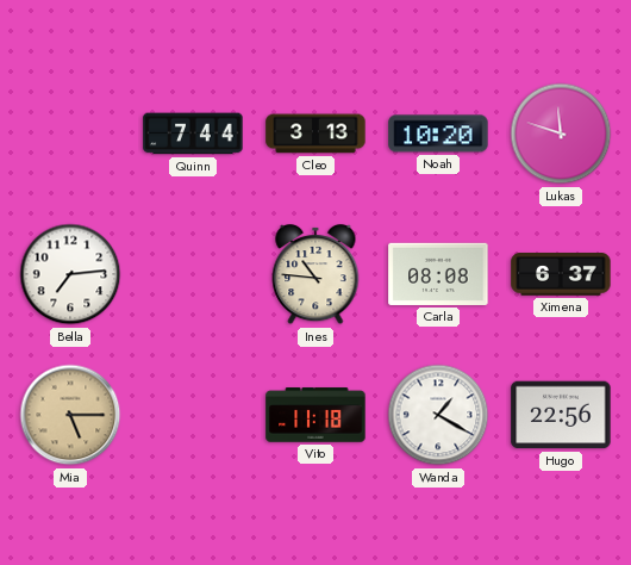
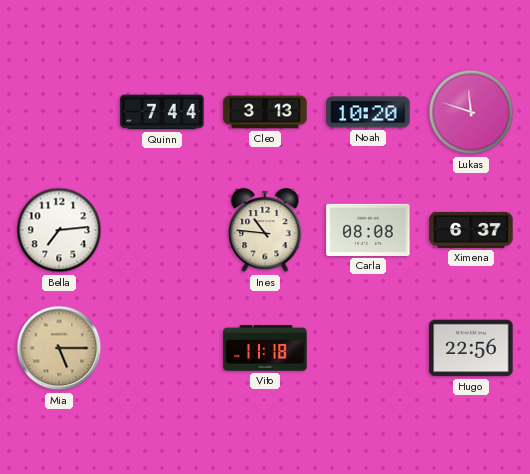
Wanda: 1:20 -> none (438, 415)
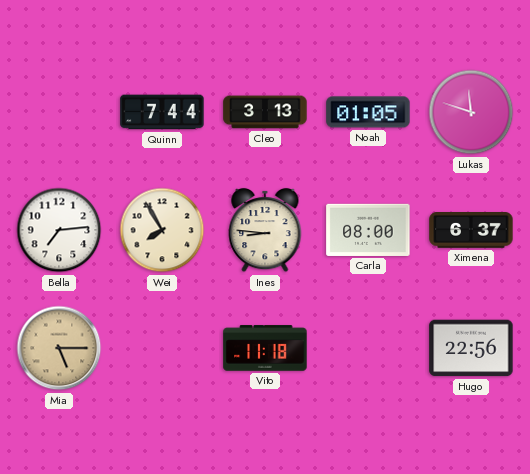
Noah: 10:20 -> 01:05 (368, 112)
Wei: none -> 7:55 (162, 230)
Ines: 10:46 -> 8:46 (265, 230)
Carla: 08:08 -> 08:00 (368, 230)
